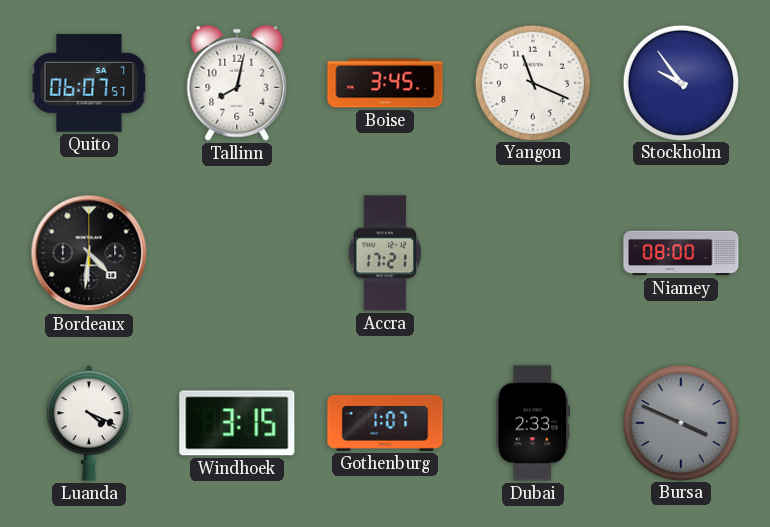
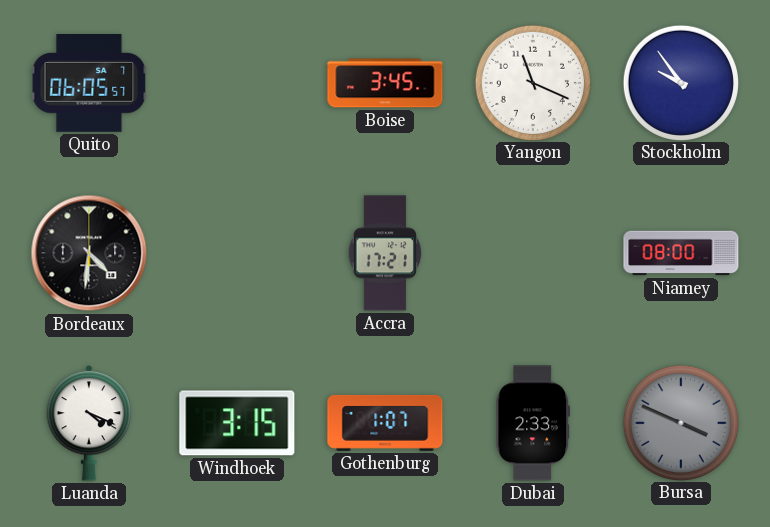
Quito: 06:07 -> 06:05 (89, 84)
Tallinn: 8:02 -> none (237, 83)
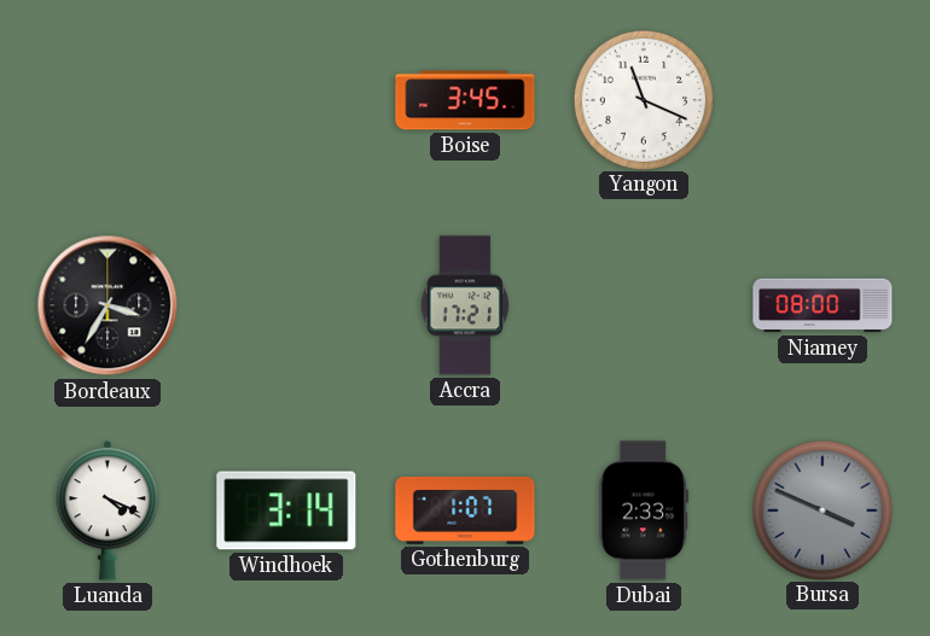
Quito: 06:05 -> none (89, 84)
Stockholm: 9:54 -> none (680, 82)
Bordeaux: 4:31 -> 3:35 (107, 305)
Windhoek: 3:15 -> 3:14 (286, 510)
